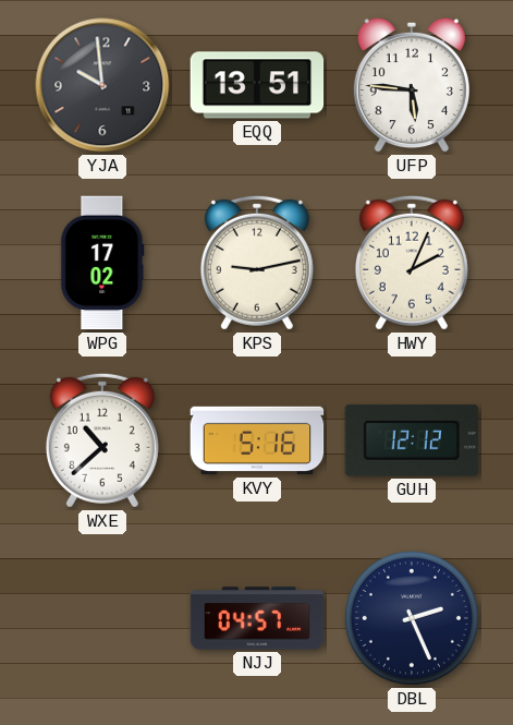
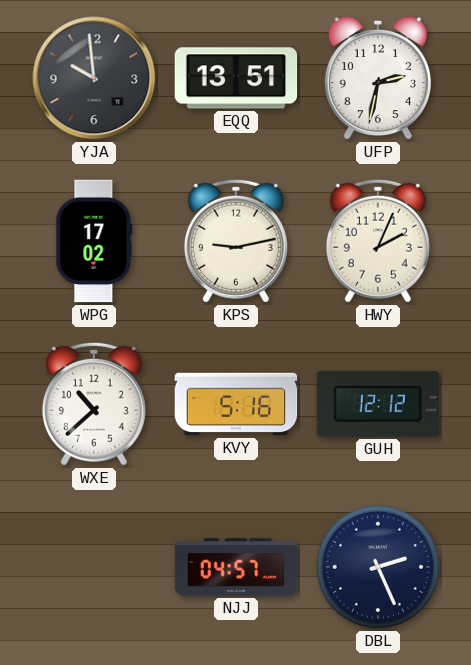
UFP: 5:46 -> 2:32 (378, 78)
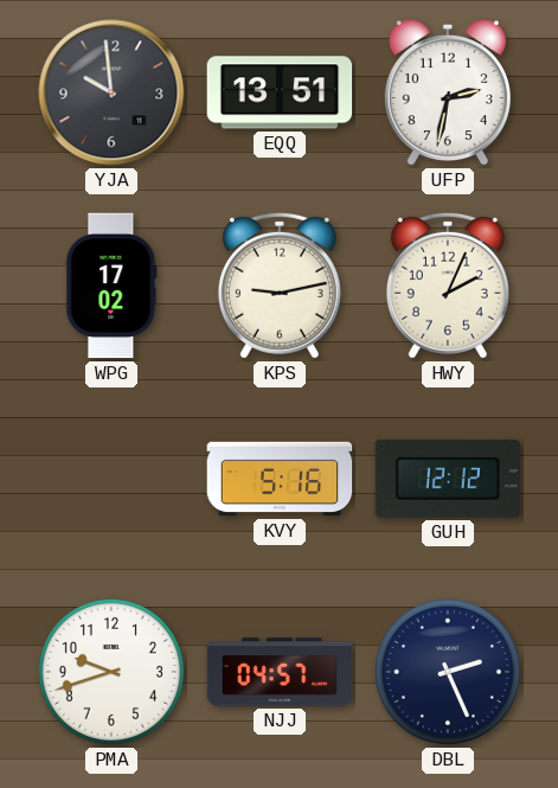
WXE: 10:38 -> none (94, 404)
PMA: none -> 9:42 (111, 672)
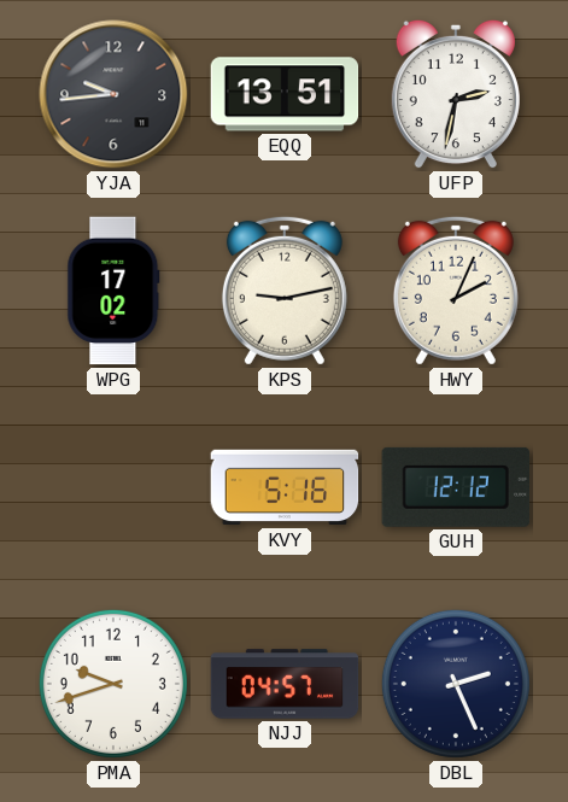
YJA: 9:59 -> 9:44 (113, 94)
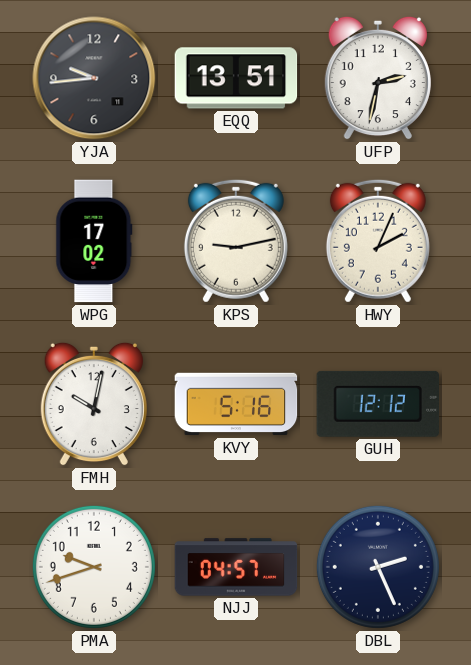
FMH: none -> 10:02 (94, 404)
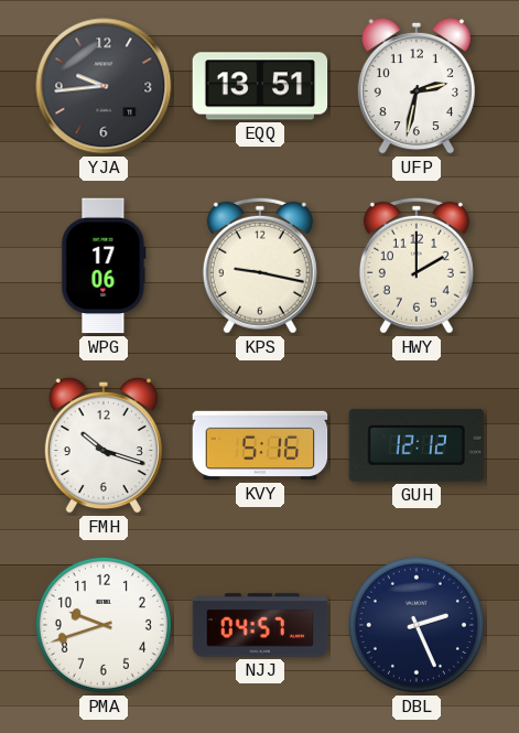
WPG: 17:02 -> 17:06 (104, 266)
KPS: 9:13 -> 9:17 (260, 266)
HWY: 2:04 -> 2:00 (417, 266)
FMH: 10:02 -> 10:18 (104, 445)
